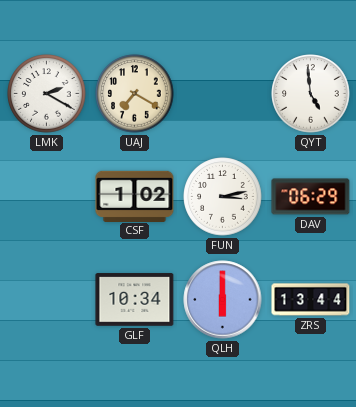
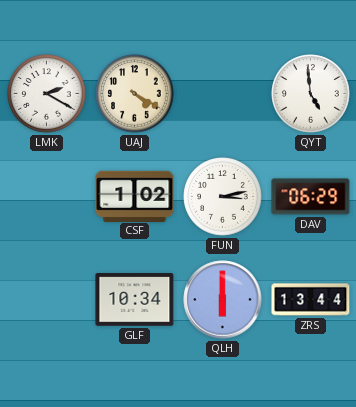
UAJ: 7:20 -> 4:20 (135, 94)
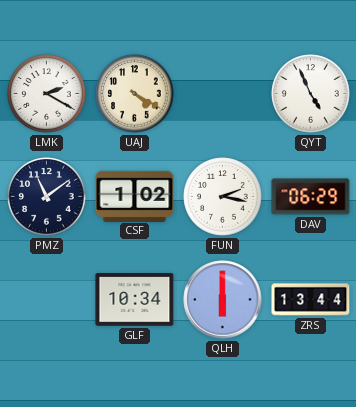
QYT: 4:59 -> 4:56 (311, 94)
PMZ: none -> 11:09 (47, 197)
FUN: 3:13 -> 2:17 (223, 197)
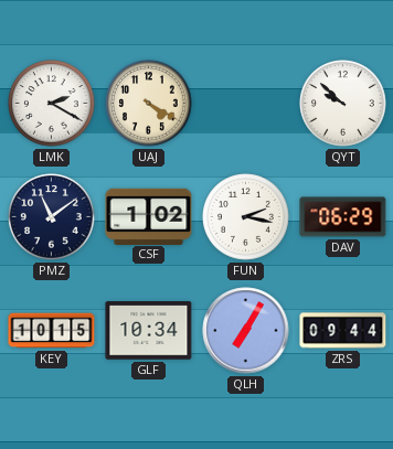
QYT: 4:56 -> 9:52 (343, 104)
KEY: none -> 10:15 (52, 331)
QLH: 6:00 -> 7:05 (246, 331)
ZRS: 13:44 -> 09:44 (343, 331)
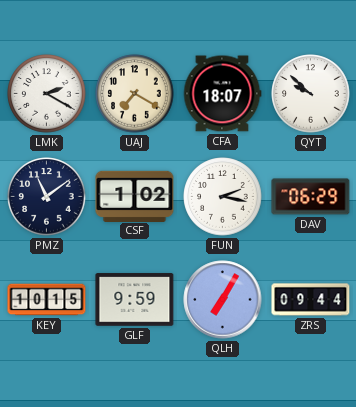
UAJ: 4:20 -> 7:20 (135, 94)
CFA: none -> 18:07 (222, 94)
GLF: 10:34 -> 9:59 (135, 300)
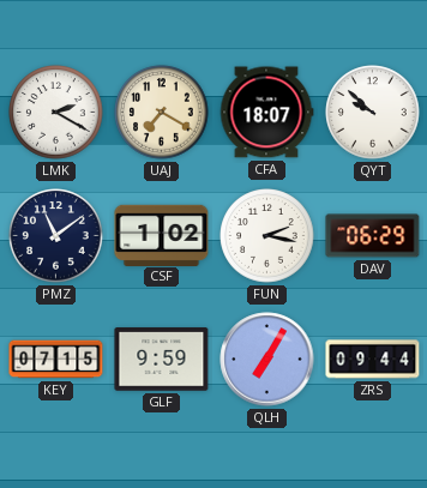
KEY: 10:15 -> 07:15 (56, 360)
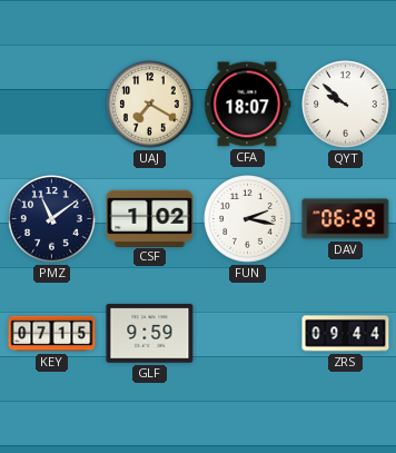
LMK: 2:20 -> none (56, 113)
QLH: 7:05 -> none (267, 360)
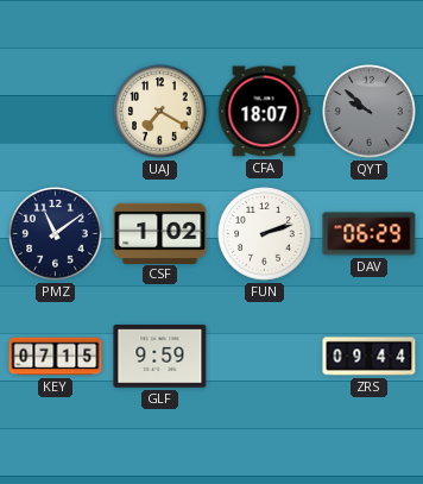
QYT dial: white -> grey (370, 112)
FUN: 2:17 -> 2:12 (265, 234)
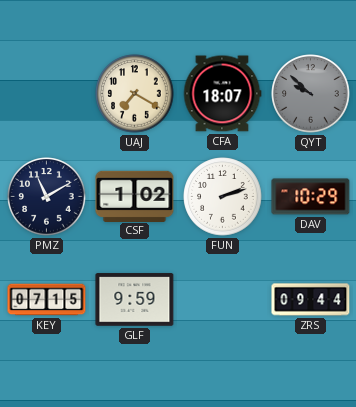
PMZ: 11:09 -> 11:10 (47, 197)
DAV: 06:29 -> 10:29 (311, 197)
